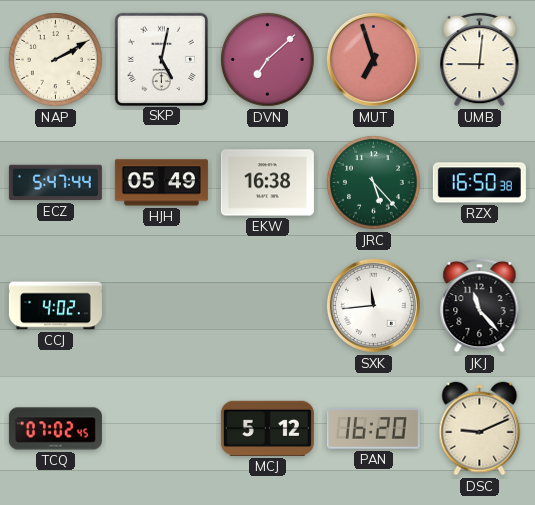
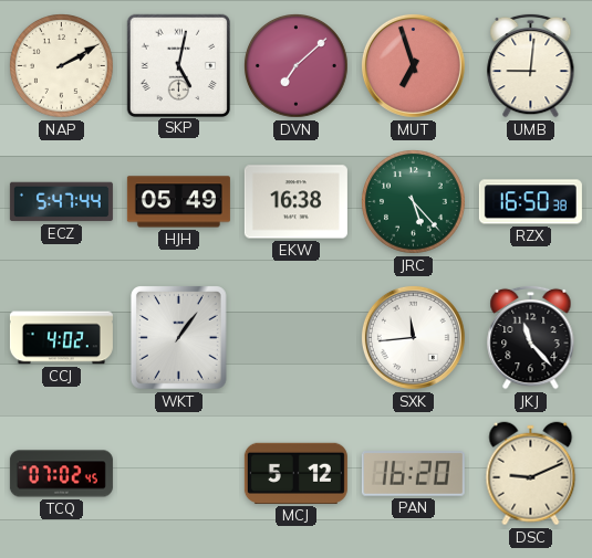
WKT: none -> 1:06 (179, 338)
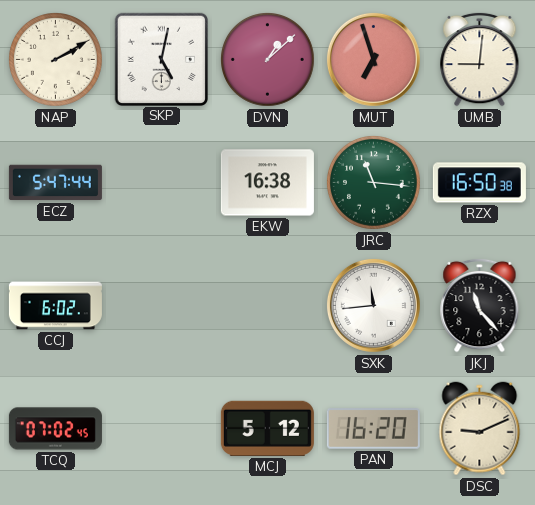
DVN: 7:08 -> 1:08 (268, 60)
HJH: 05:49 -> none (178, 202)
JRC: 5:23 -> 11:16 (374, 183)
CCJ: 4:02 -> 6:02 (55, 306)
WKT: 1:06 -> none (179, 338)
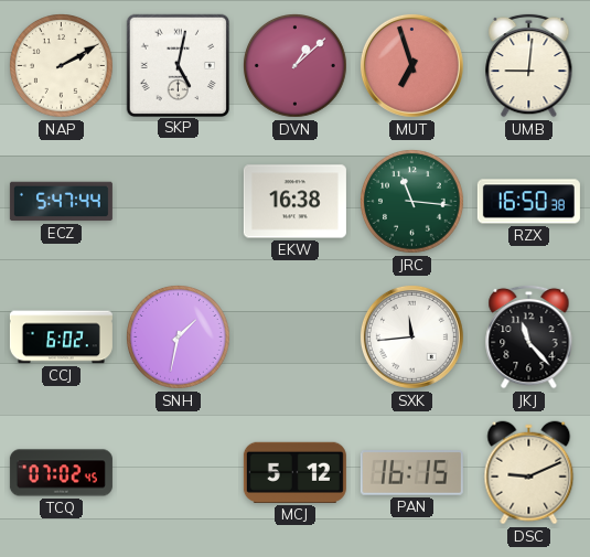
SNH: none -> 1:32 (179, 338)
PAN: 16:20 -> 16:15 (411, 473)
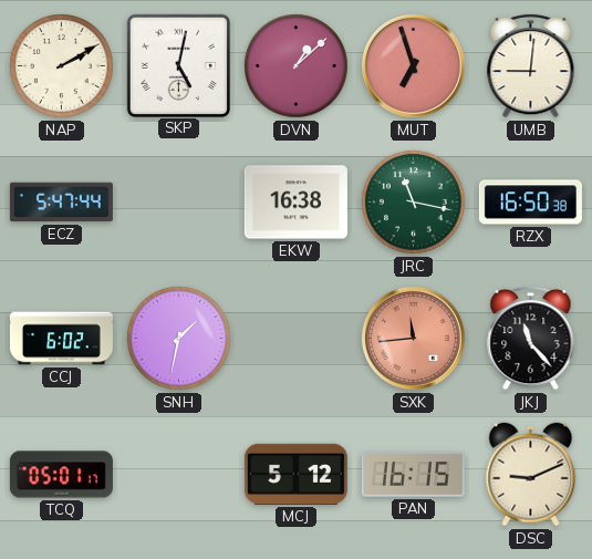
JRC: 11:16 -> 11:17 (414, 203)
SXK dial: white -> salmon (413, 338)
TCQ: 07:02 -> 05:01 (61, 475)
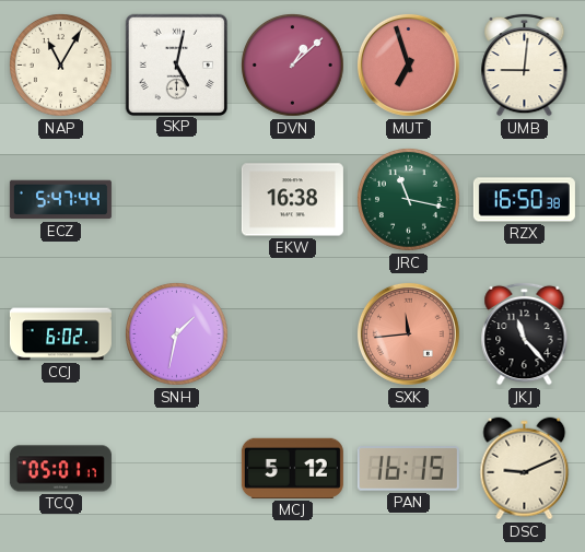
NAP: 2:10 -> 11:05 (61, 66)
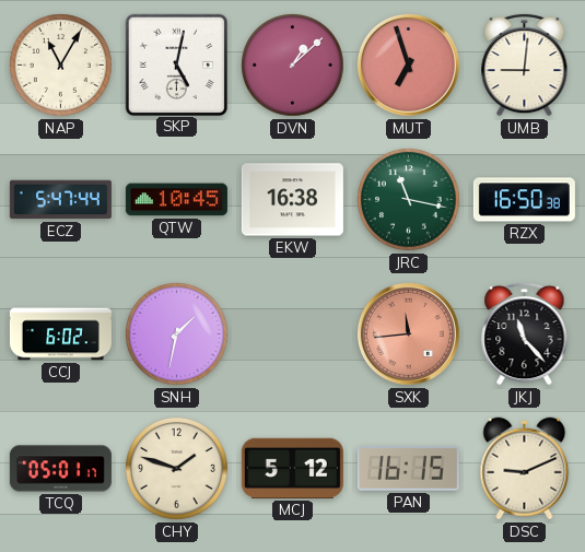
QTW: none -> 10:45 (176, 200)
CHY: none -> 1:48 (177, 469)
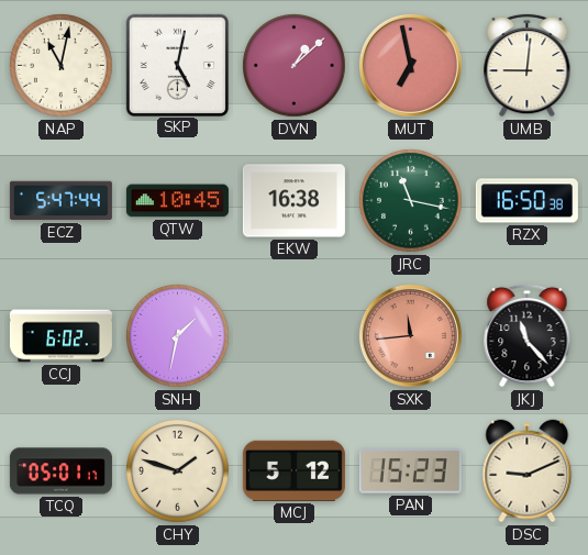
NAP: 11:05 -> 11:02 (62, 66)
MUT: 6:57 -> 6:58 (410, 65)
PAN: 16:15 -> 15:23 (410, 471)
